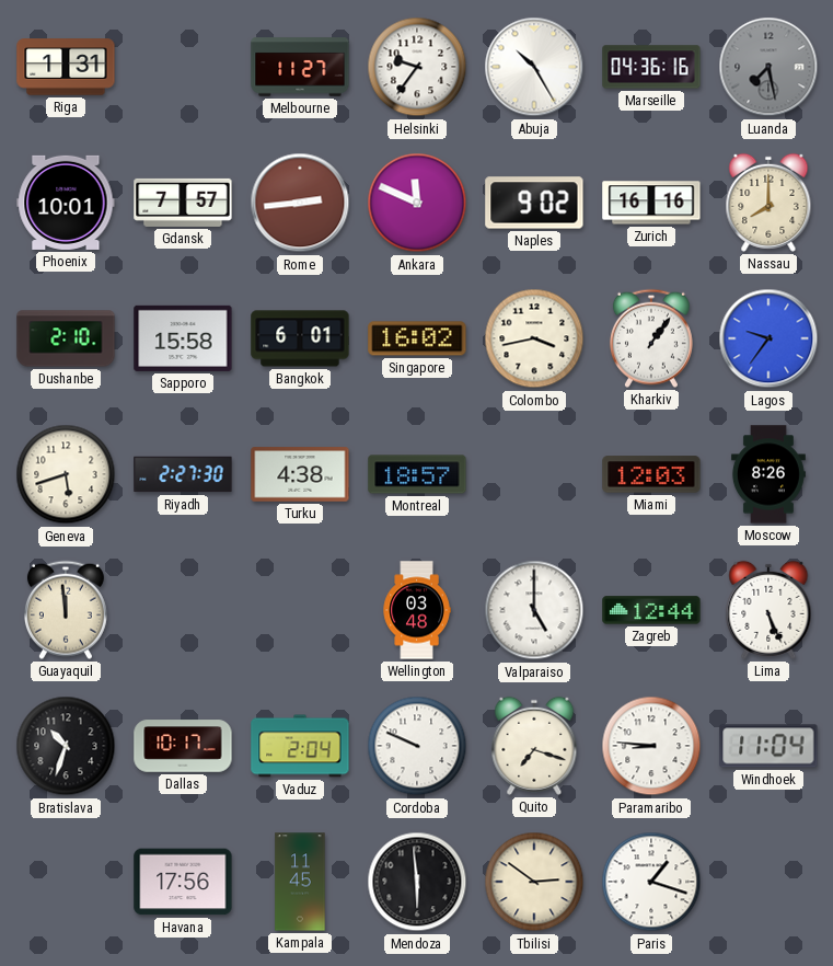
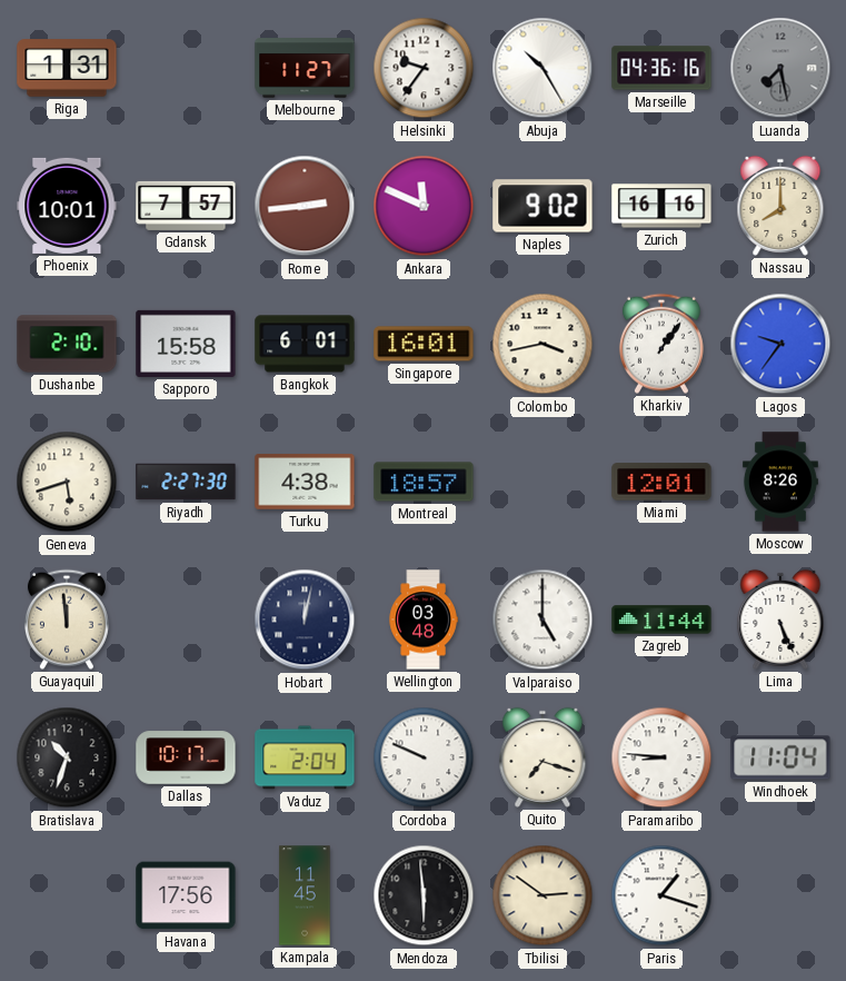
Singapore: 16:02 -> 16:01 (424, 344)
Miami: 12:03 -> 12:01 (661, 482)
Hobart: none -> 12:02 (305, 620)
Zagreb: 12:44 -> 11:44 (661, 620)
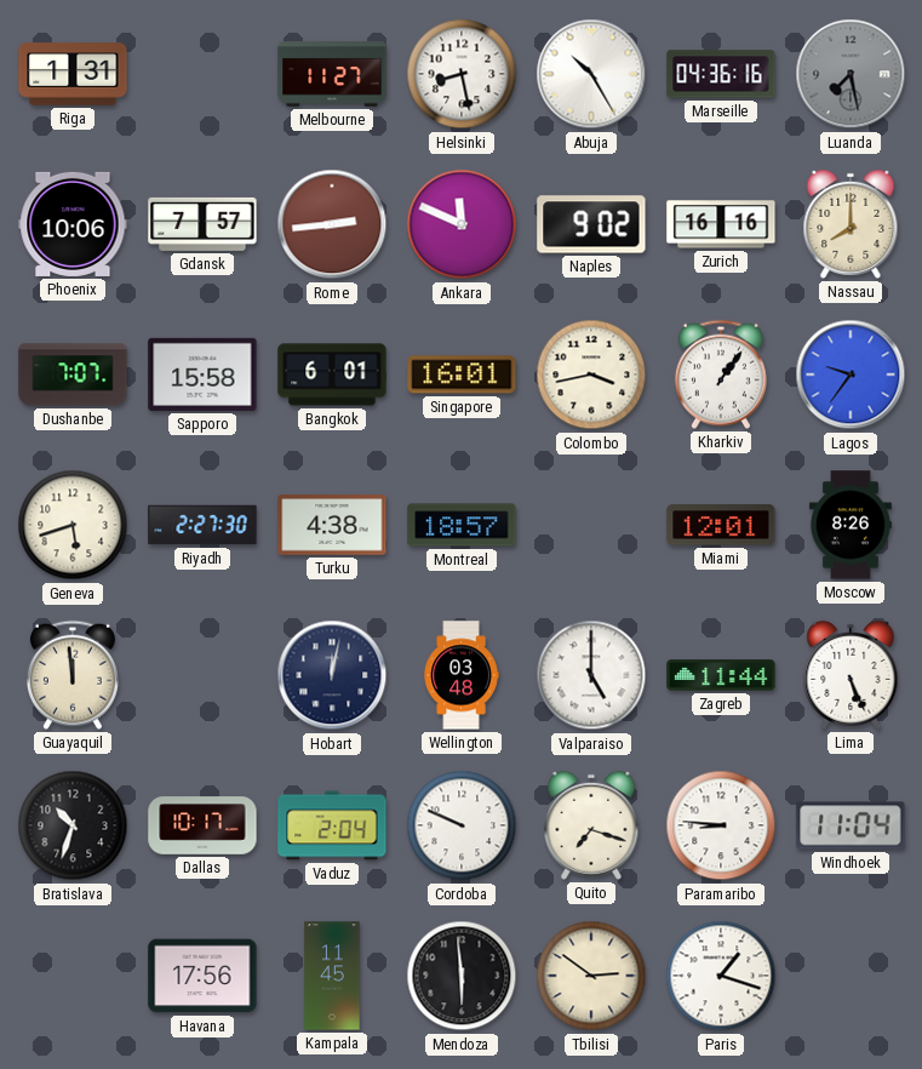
Helsinki: 9:36 -> 8:28 (462, 74)
Phoenix: 10:01 -> 10:06 (73, 224)
Dushanbe: 2:10 -> 7:07 (73, 375)
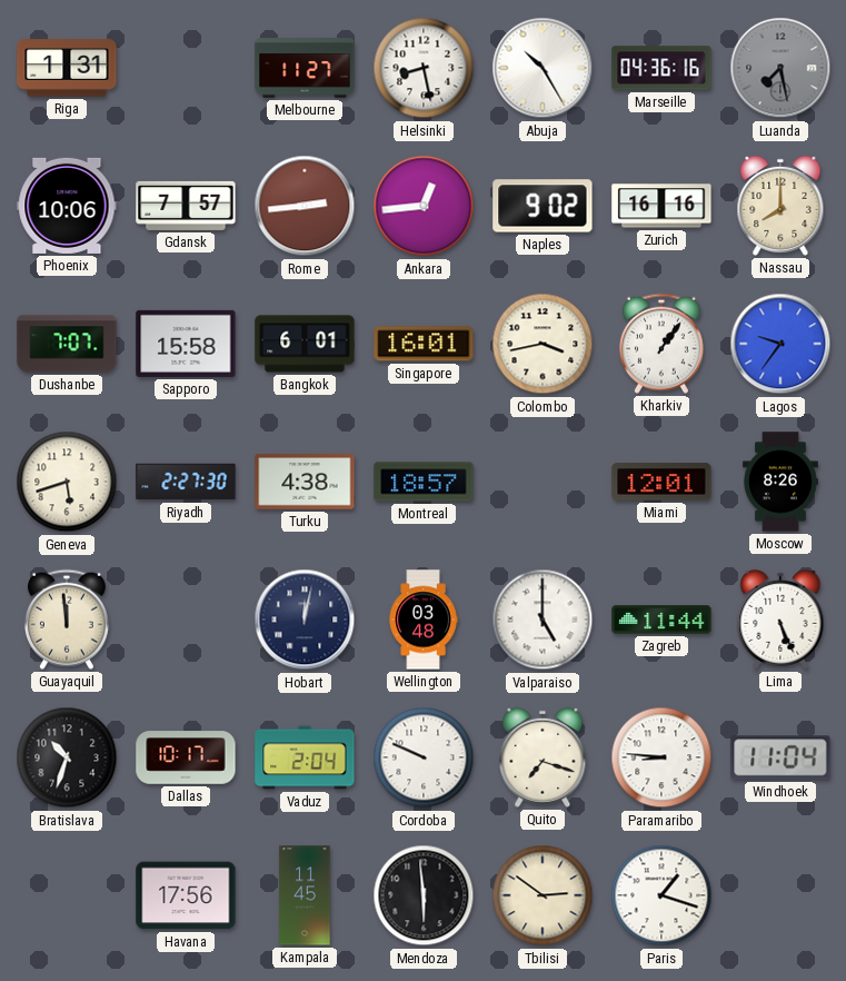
Ankara: 11:49 -> 12:44 (424, 206)
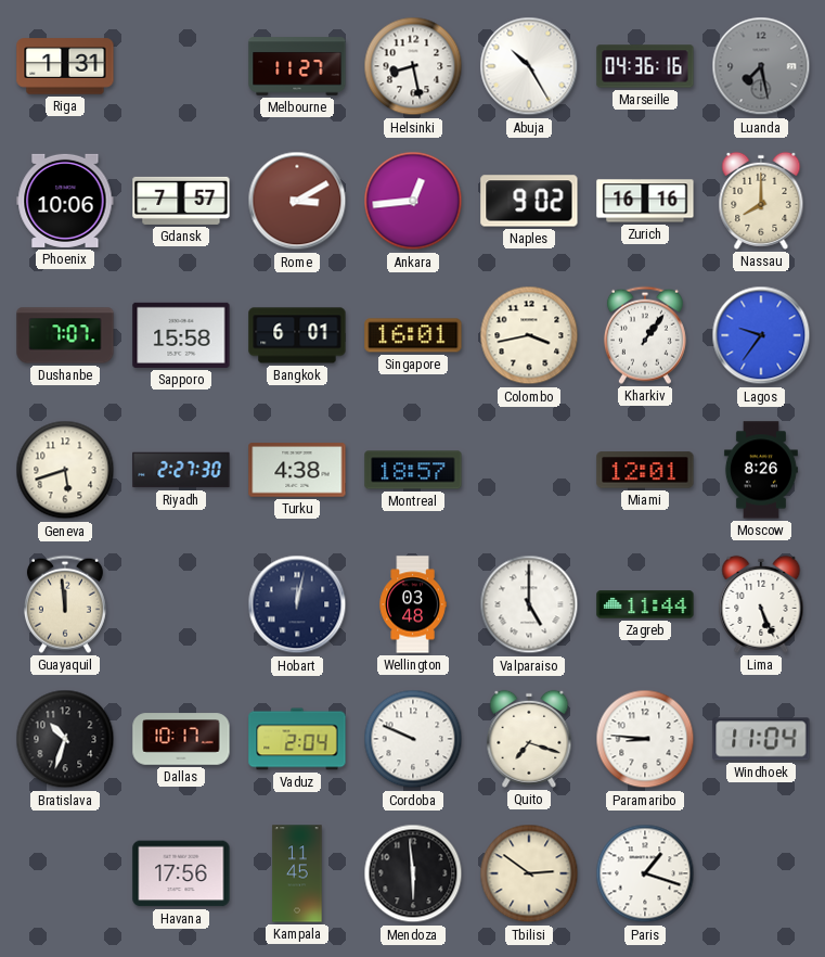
Rome: 2:44 -> 3:10 (297, 201)
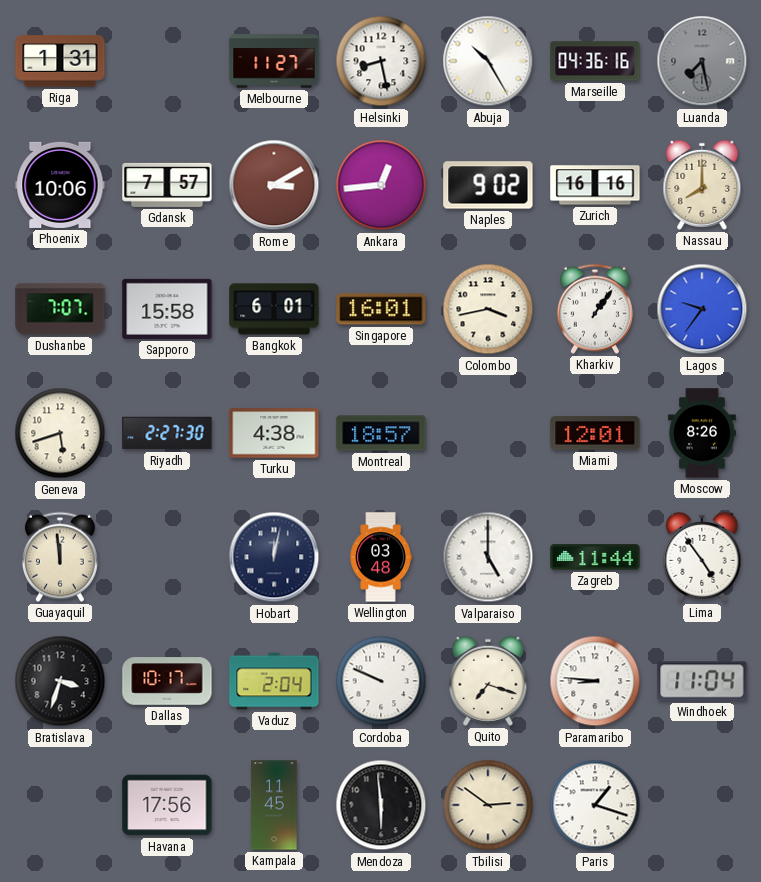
Lima: 5:26 -> 4:54 (702, 557)
Bratislava: 10:33 -> 3:33 (60, 681)
